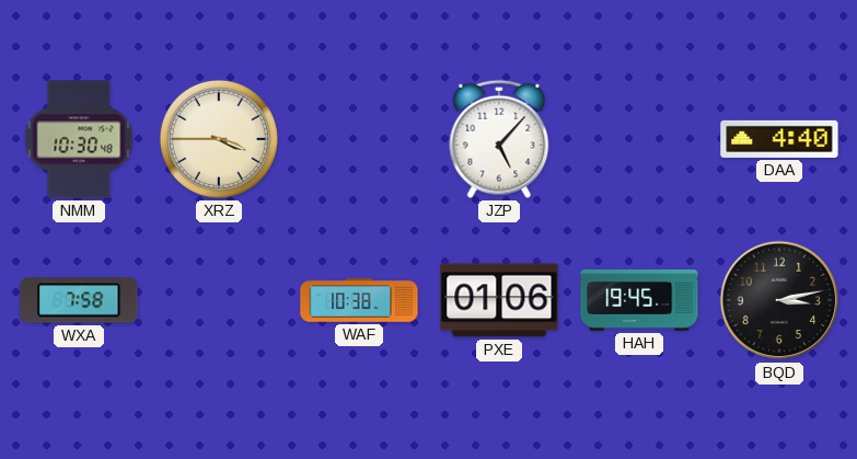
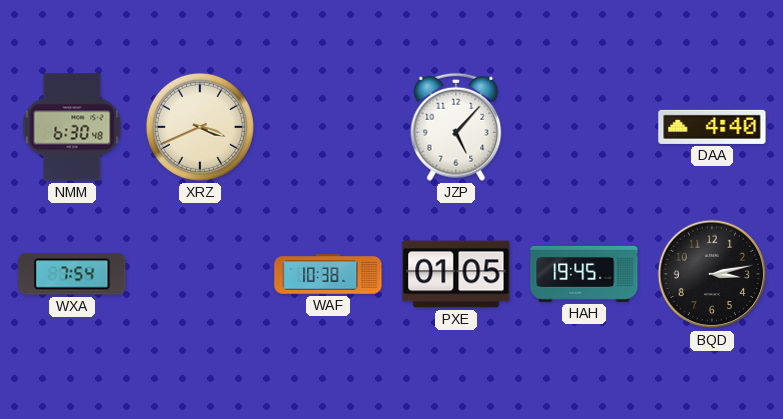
NMM: 10:30 -> 6:30 (72, 127)
XRZ: 3:45 -> 3:41 (200, 127)
WXA: 7:58 -> 7:54 (72, 274)
PXE: 01:06 -> 01:05 (456, 274)
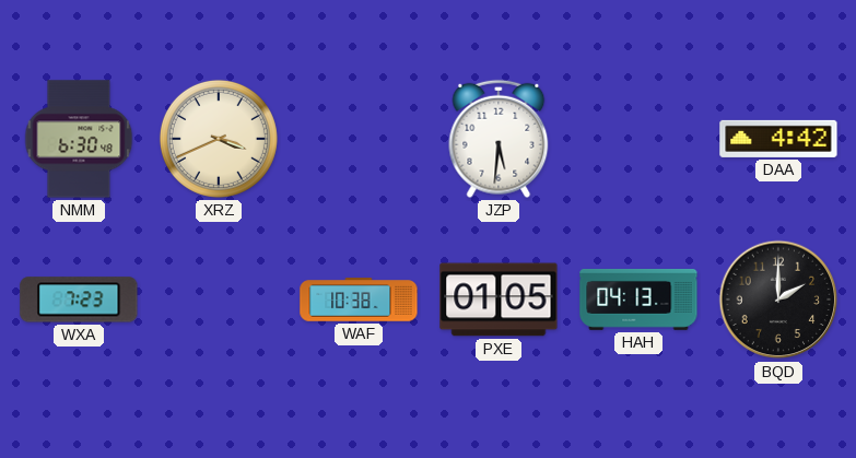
JZP: 5:07 -> 5:31 (499, 139)
DAA: 4:40 -> 4:42 (778, 139)
WXA: 7:54 -> 7:23 (79, 300)
HAH: 19:45 -> 04:13 (638, 300)
BQD: 3:13 -> 2:00 (778, 300)
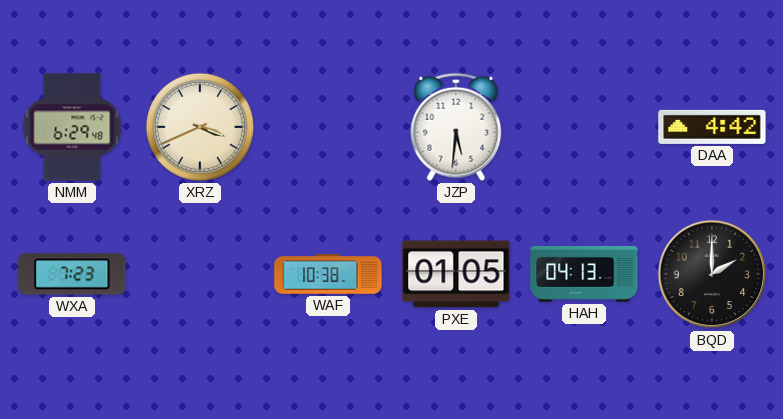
NMM: 6:30 -> 6:29 (72, 127)
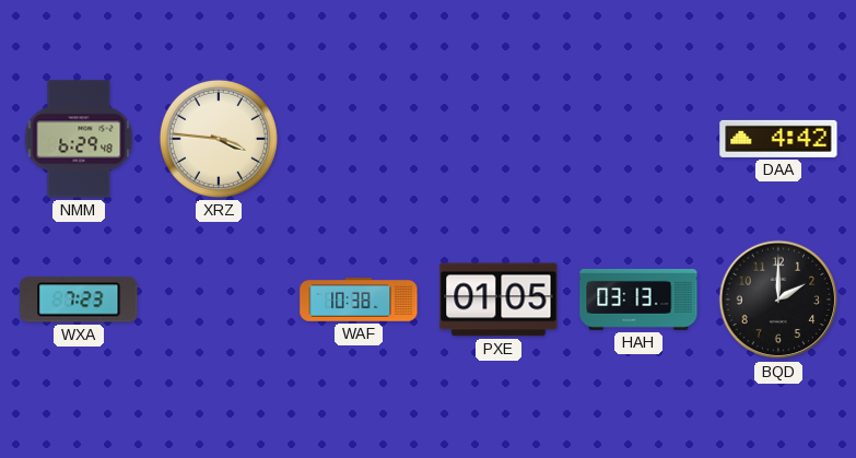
XRZ: 3:41 -> 3:46 (219, 139)
JZP: 5:31 -> none (456, 127)
HAH: 04:13 -> 03:13 (638, 300)
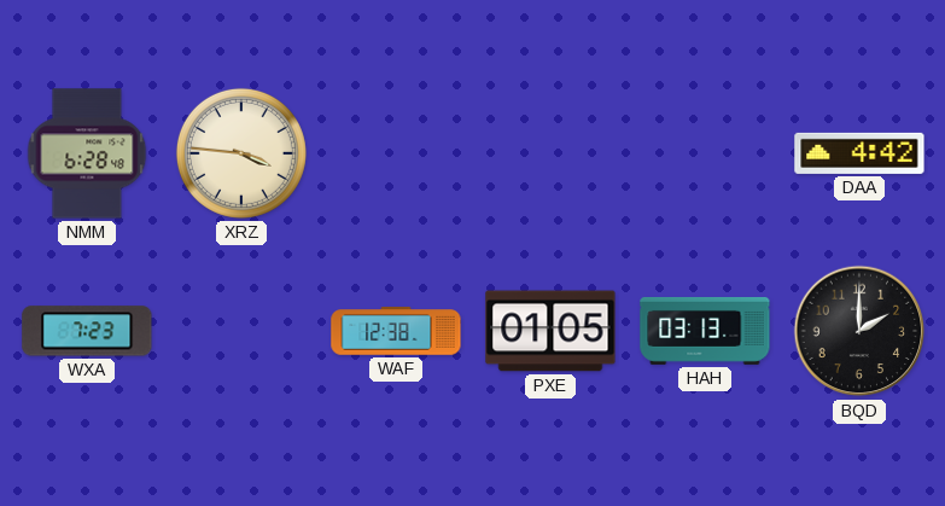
NMM: 6:29 -> 6:28 (87, 153)
WAF: 10:38 -> 12:38 (396, 331)
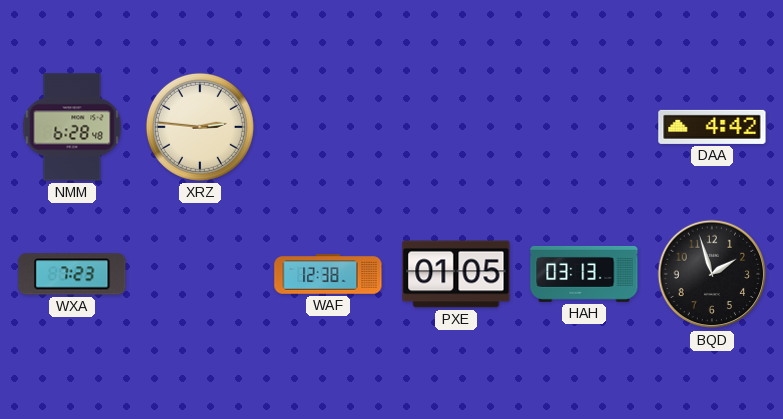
XRZ: 3:46 -> 2:46 (200, 127)
BQD: 2:00 -> 1:57 (712, 274)
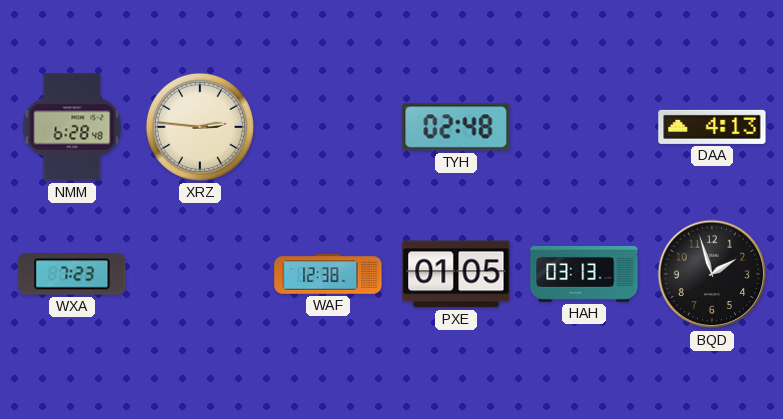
TYH: none -> 02:48 (456, 127)
DAA: 4:42 -> 4:13 (712, 127)
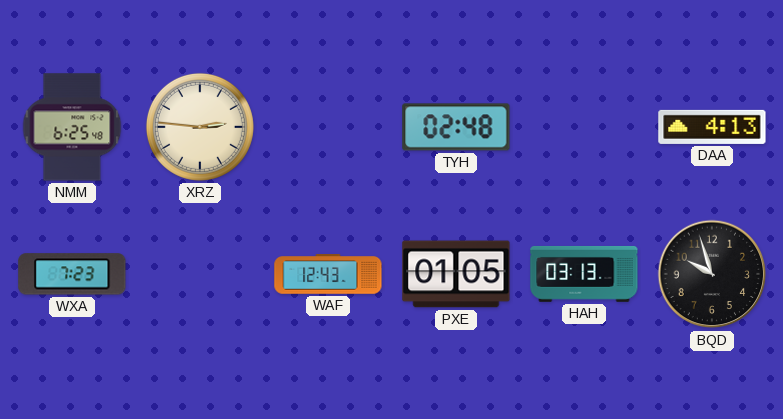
NMM: 6:28 -> 6:25 (72, 127)
WAF: 12:38 -> 12:43 (328, 274)
BQD: 1:57 -> 9:57 (712, 274)
